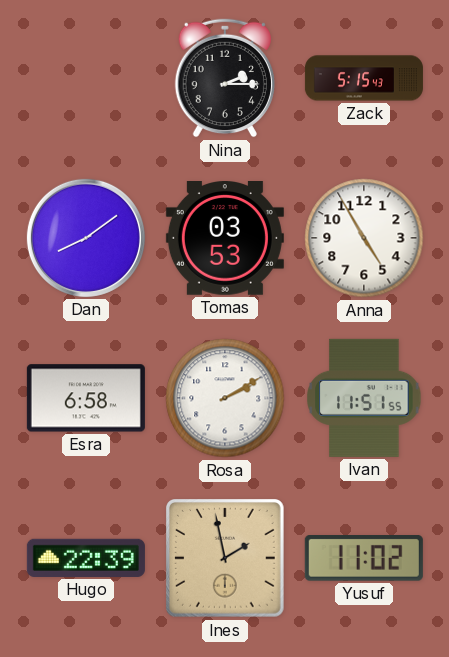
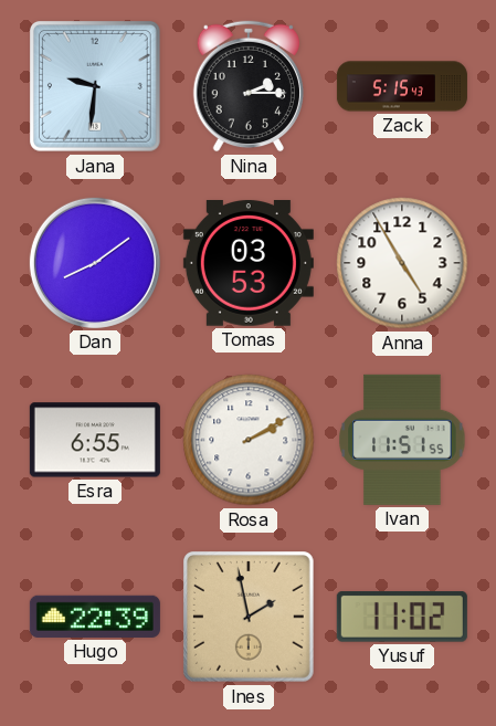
Jana: none -> 9:31 (96, 87)
Esra: 6:58 -> 6:55 (95, 440)
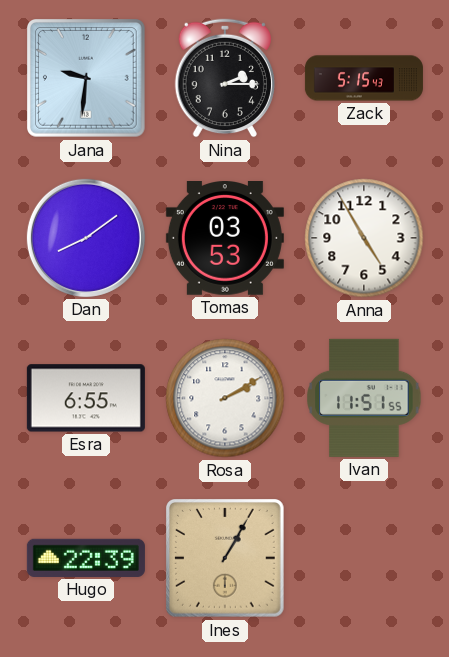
Ines: 1:58 -> 1:05 (226, 559)
Yusuf: 11:02 -> none (402, 618)
